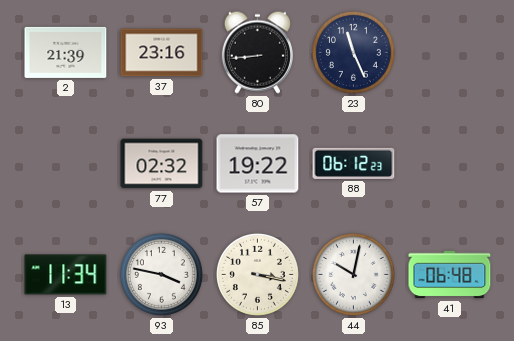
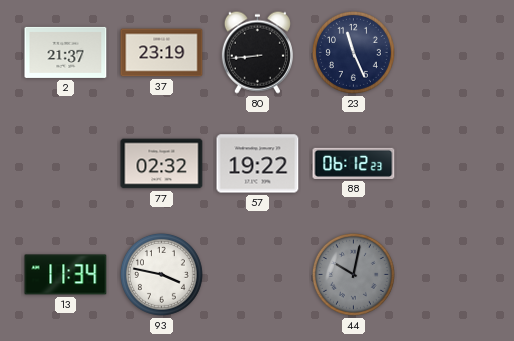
2: 21:39 -> 21:37 (66, 52)
37: 23:16 -> 23:19 (162, 53)
85: 3:17 -> none (257, 274)
44 dial: white -> grey (353, 274)
41: 06:48 -> none (450, 275)
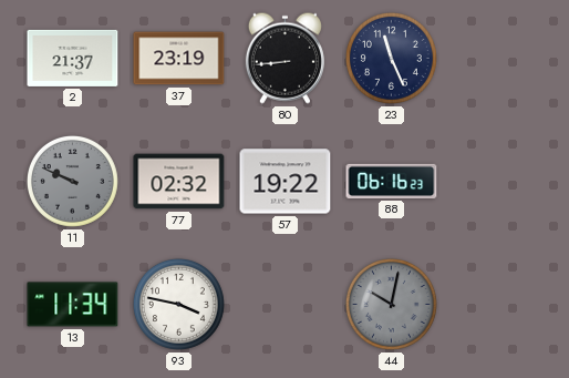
11: none -> 9:49 (72, 181)
88: 06:12 -> 06:16 (392, 181)
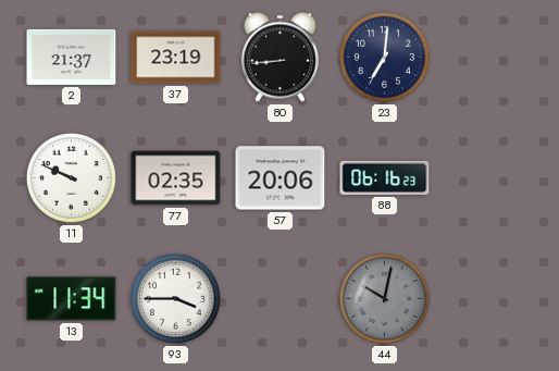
23: 11:26 -> 7:01 (384, 57)
11 dial: grey -> white (71, 177)
77: 02:32 -> 02:35 (176, 178)
57: 19:22 -> 20:06 (281, 178)
93: 3:47 -> 3:45 (175, 298)
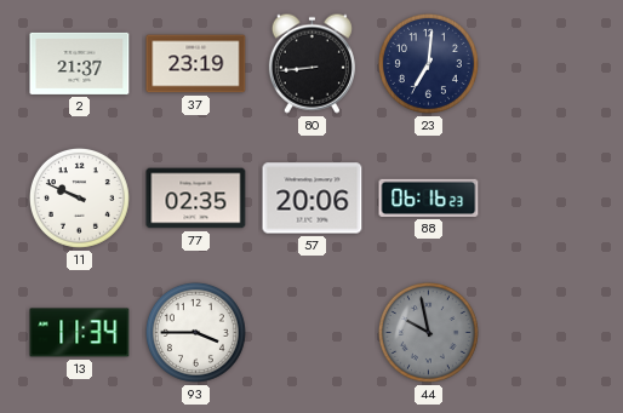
44: 10:02 -> 9:58 (428, 332)
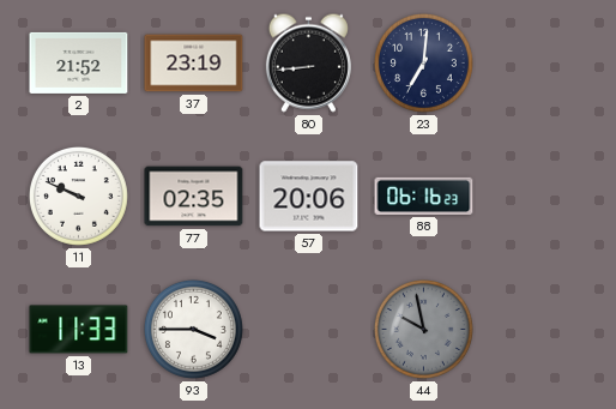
2: 21:37 -> 21:52 (79, 62)
13: 11:34 -> 11:33 (79, 330)
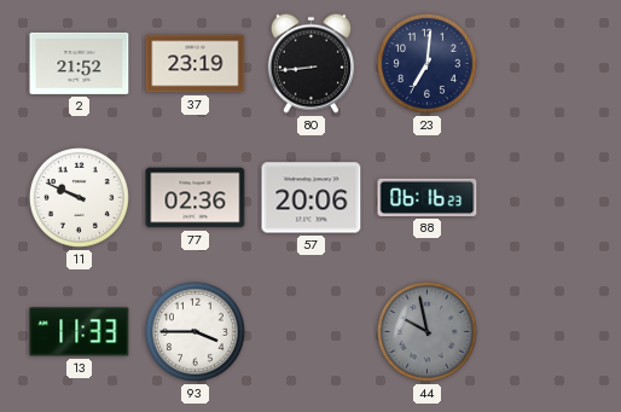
77: 02:35 -> 02:36 (196, 198)
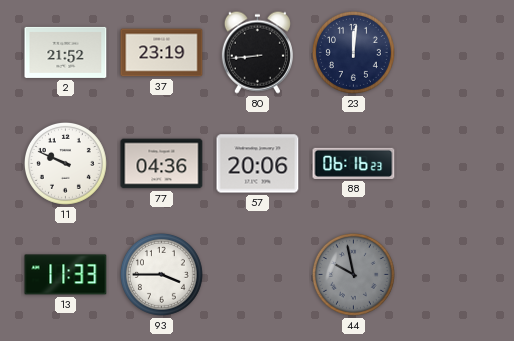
23: 7:01 -> 12:01 (353, 52)
77: 02:36 -> 04:36 (162, 164)
